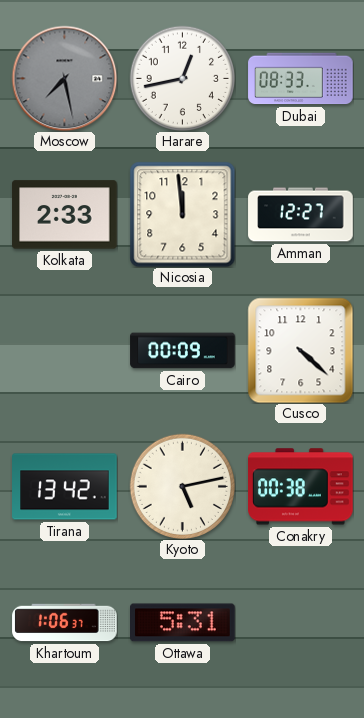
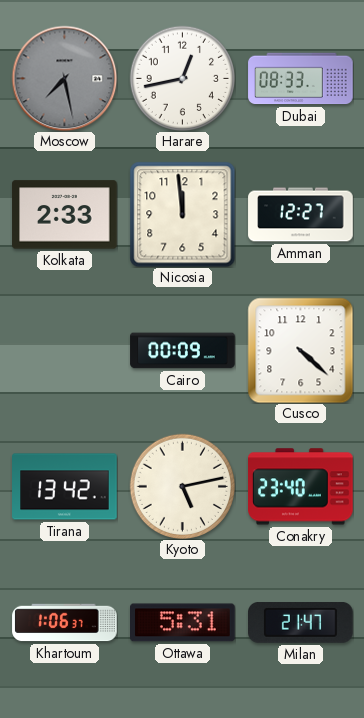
Conakry: 00:38 -> 23:40 (301, 487)
Milan: none -> 21:47 (301, 623)
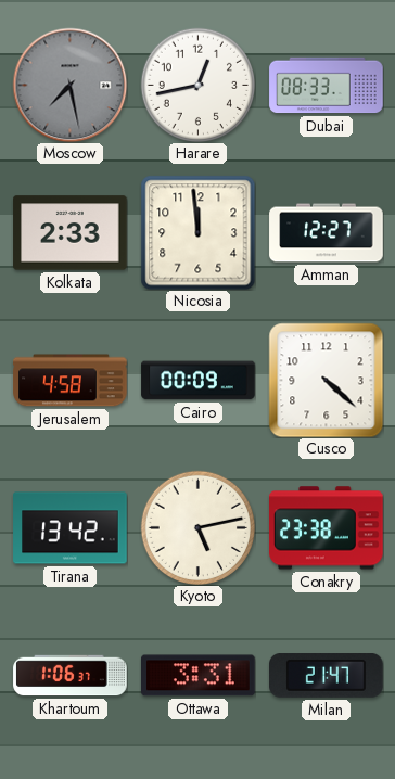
Jerusalem: none -> 4:58 (71, 381)
Conakry: 23:40 -> 23:38 (327, 528)
Ottawa: 5:31 -> 3:31 (199, 676)
